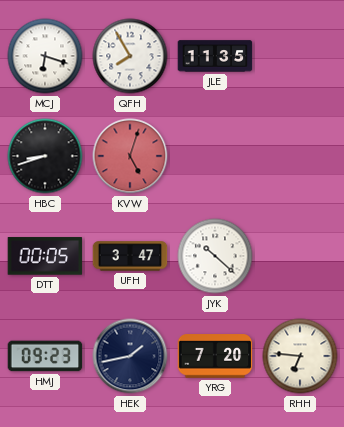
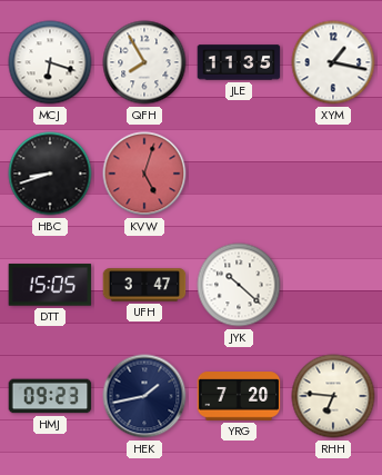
XYM: none -> 1:17 (333, 62)
DTT: 00:05 -> 15:05 (50, 285)
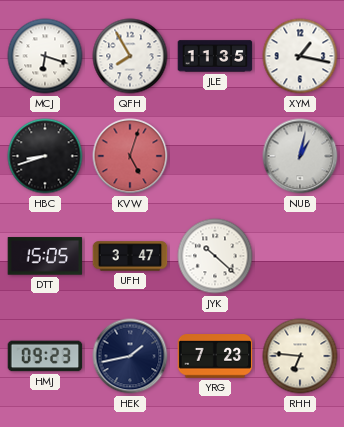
NUB: none -> 1:02 (300, 156)
YRG: 7:20 -> 7:23 (215, 356)
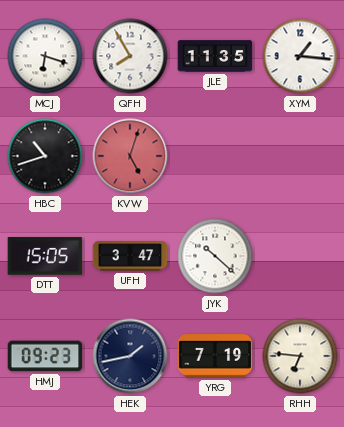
XYM: 1:17 -> 1:16 (300, 56)
HBC: 8:42 -> 10:42 (45, 156)
NUB: 1:02 -> none (300, 156)
YRG: 7:23 -> 7:19 (215, 356)
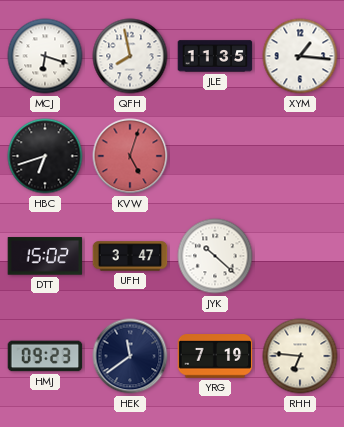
QFH: 7:55 -> 7:58 (130, 56)
HBC: 10:42 -> 6:42 (45, 156)
DTT: 15:05 -> 15:02 (45, 256)
HEK: 1:43 -> 11:39 (130, 356)
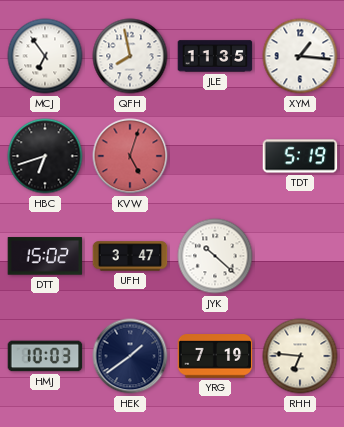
MCJ: 6:18 -> 6:54 (45, 56)
TDT: none -> 5:19 (300, 156)
HMJ: 09:23 -> 10:03 (45, 356)
HEK: 11:39 -> 1:39 (130, 356)
